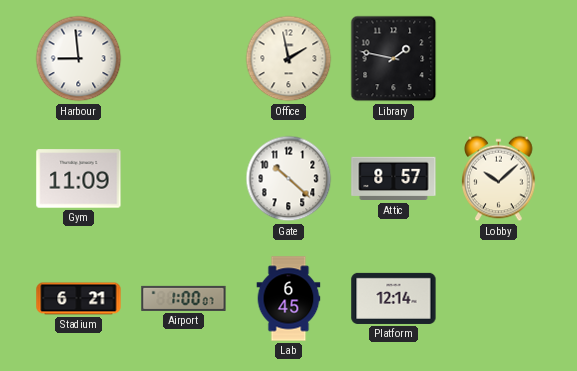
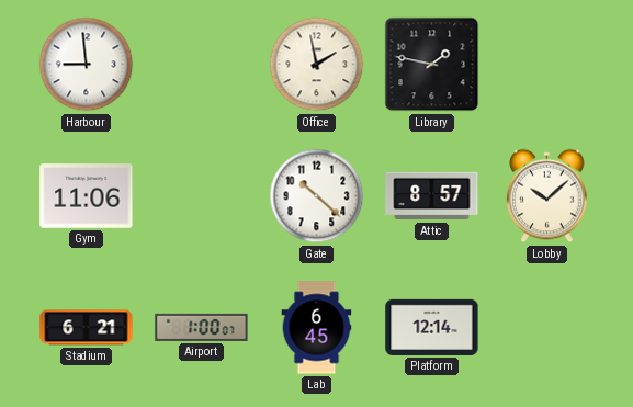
Gym: 11:09 -> 11:06 (87, 196)
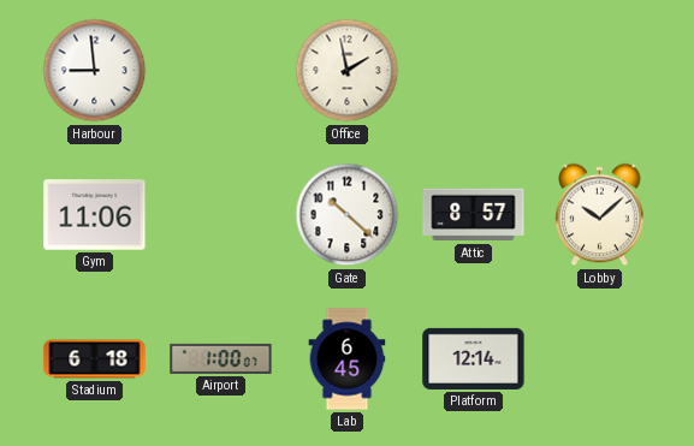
Library: 1:47 -> none (432, 65)
Stadium: 6:21 -> 6:18 (95, 359)
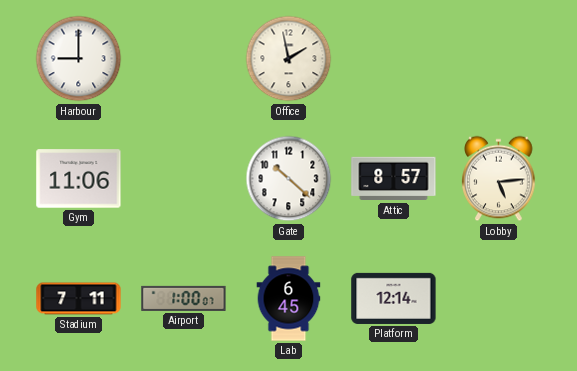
Harbour: 8:59 -> 9:00 (79, 59)
Lobby: 10:08 -> 5:14 (499, 179)
Stadium: 6:18 -> 7:11 (79, 299)
